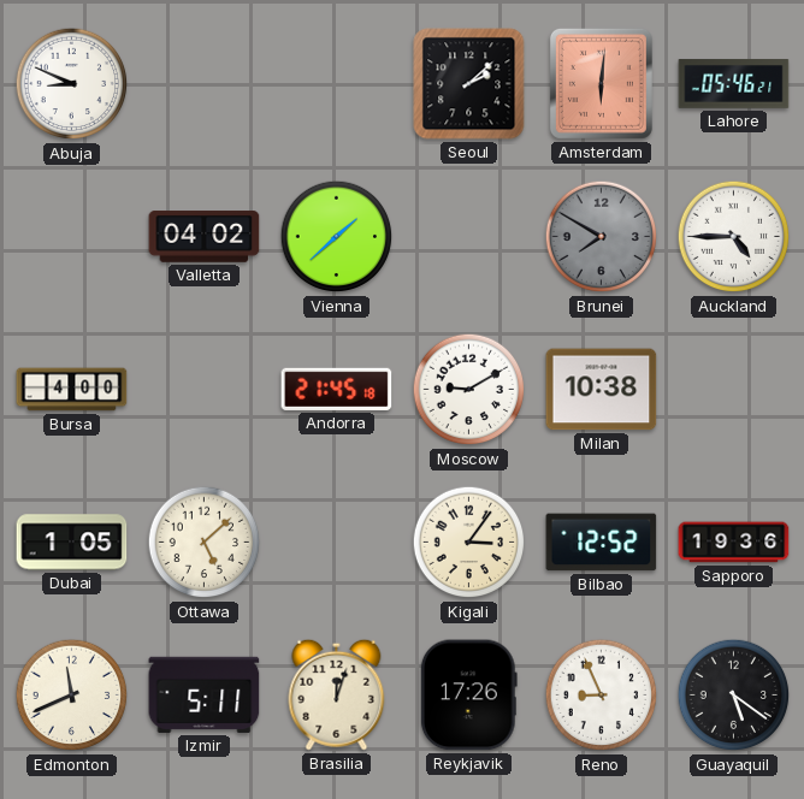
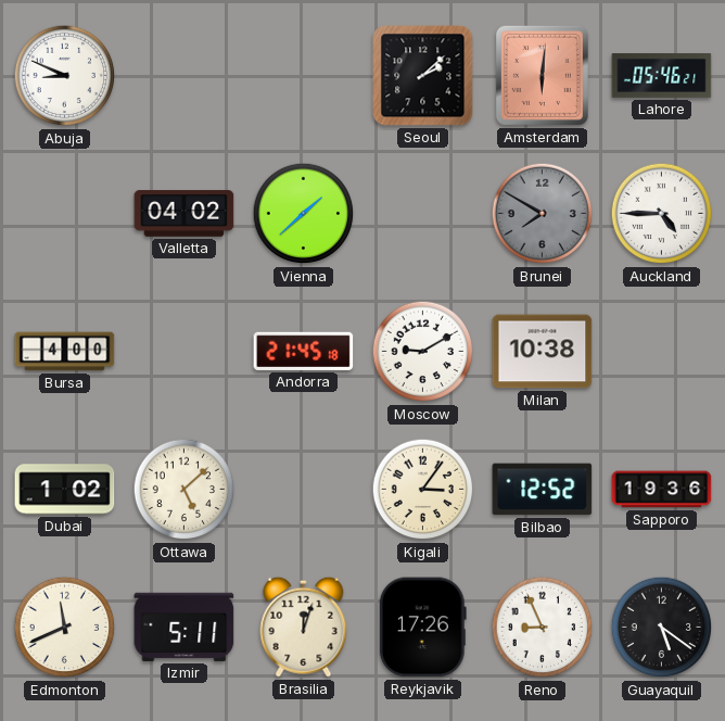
Dubai: 1:05 -> 1:02 (65, 490)
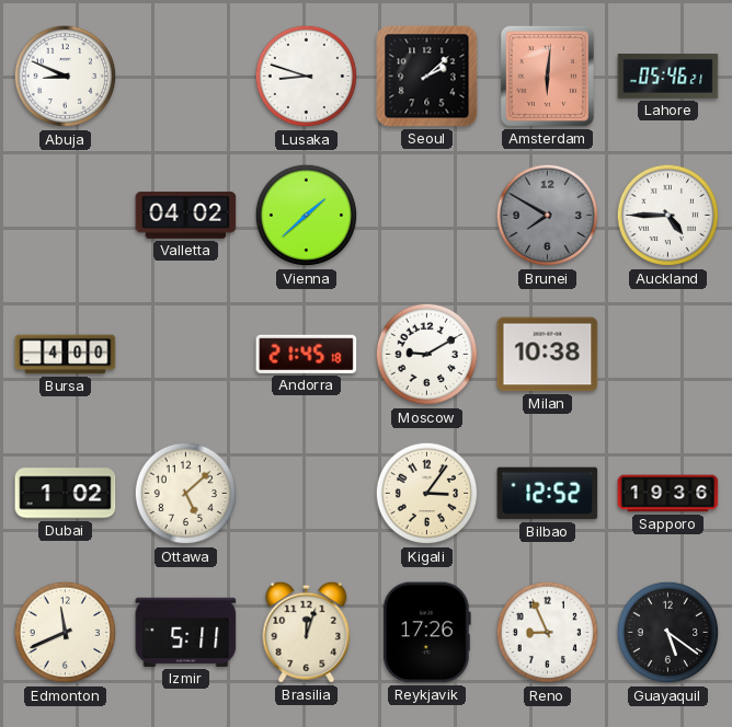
Lusaka: none -> 8:48 (307, 77)
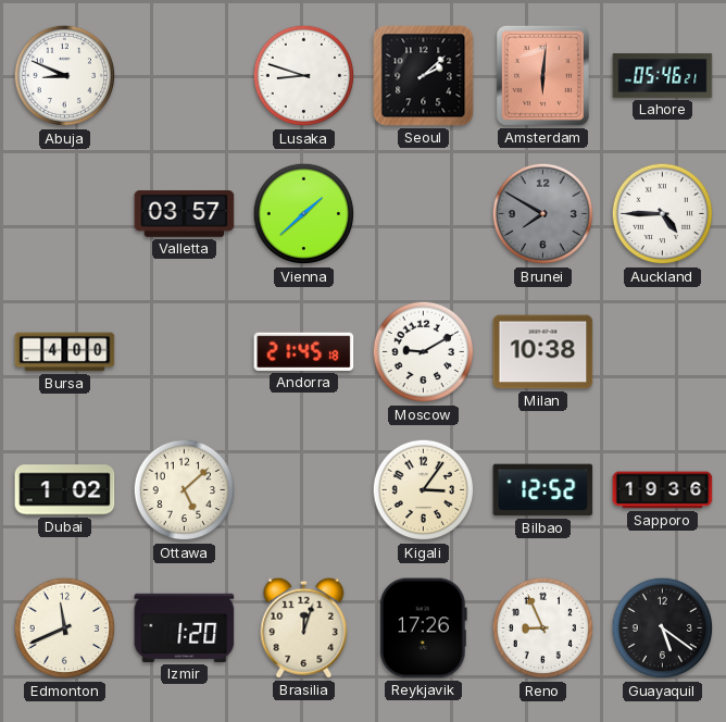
Valletta: 04:02 -> 03:57 (185, 214)
Izmir: 5:11 -> 1:20 (185, 627)
